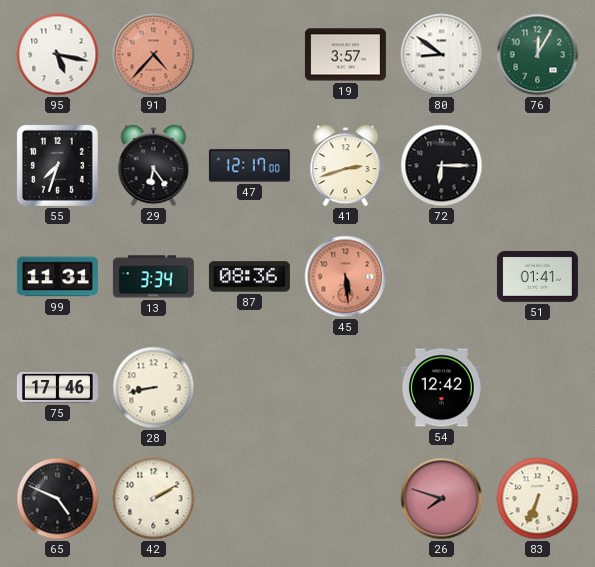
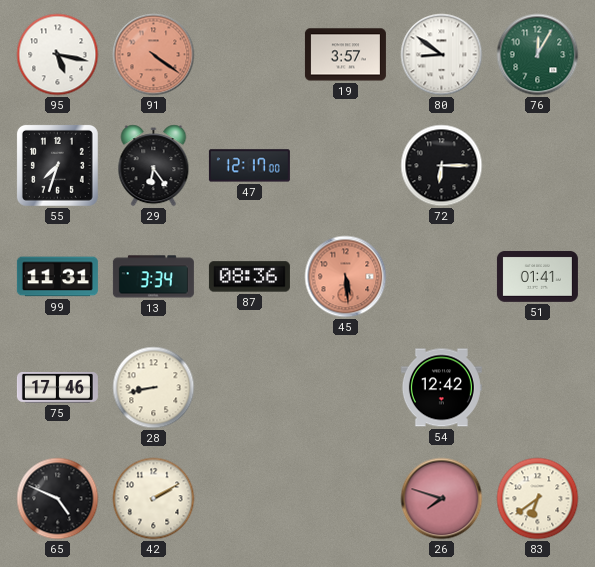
91: 4:37 -> 4:21 (154, 55)
41: 2:42 -> none (346, 166)
83: 6:34 -> 6:39 (538, 499)
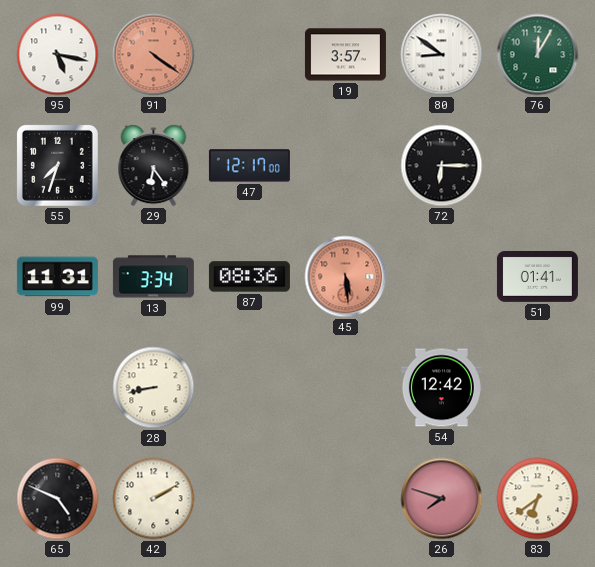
75: 17:46 -> none (57, 388)
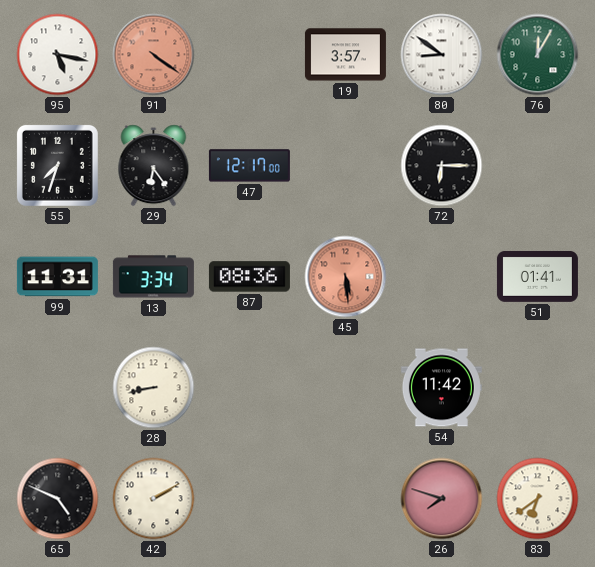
54: 12:42 -> 11:42 (441, 388)
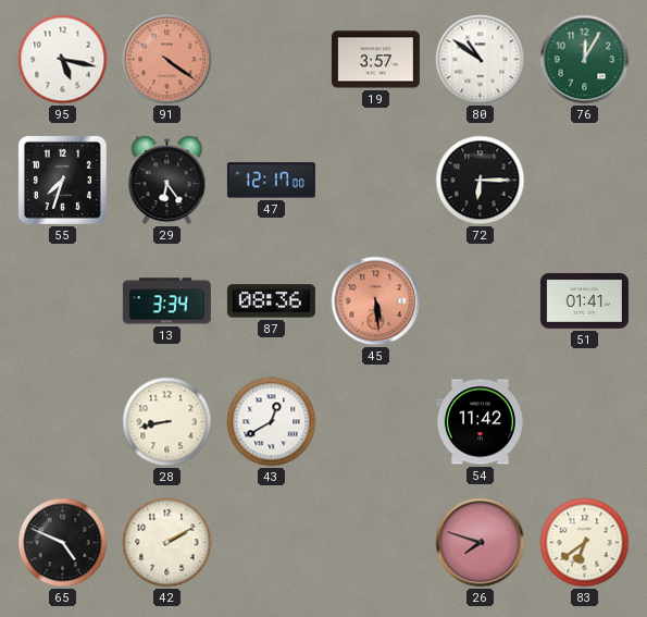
80: 8:51 -> 10:51 (481, 60)
99: 11:31 -> none (57, 277)
43: none -> 12:40 (272, 422)
